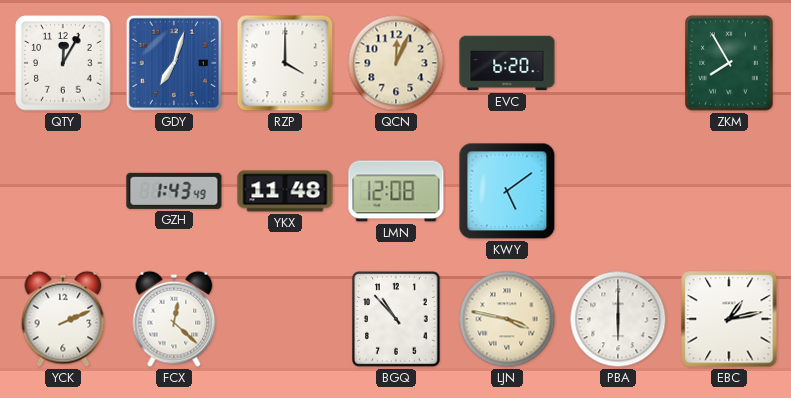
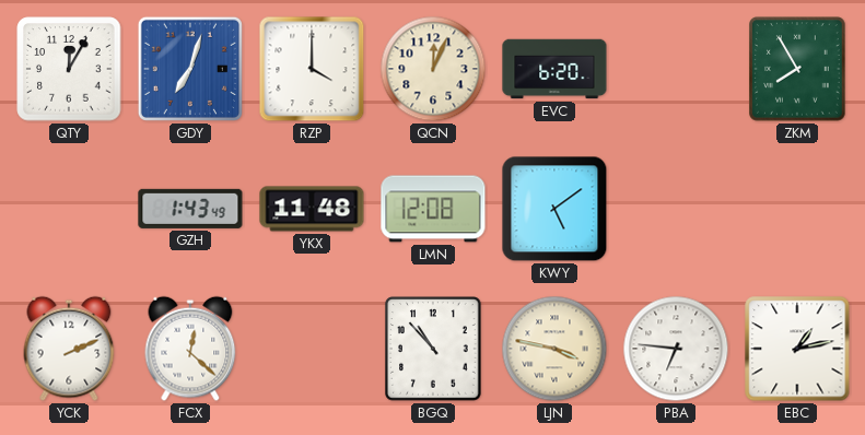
PBA: 6:00 -> 6:46 (676, 349)
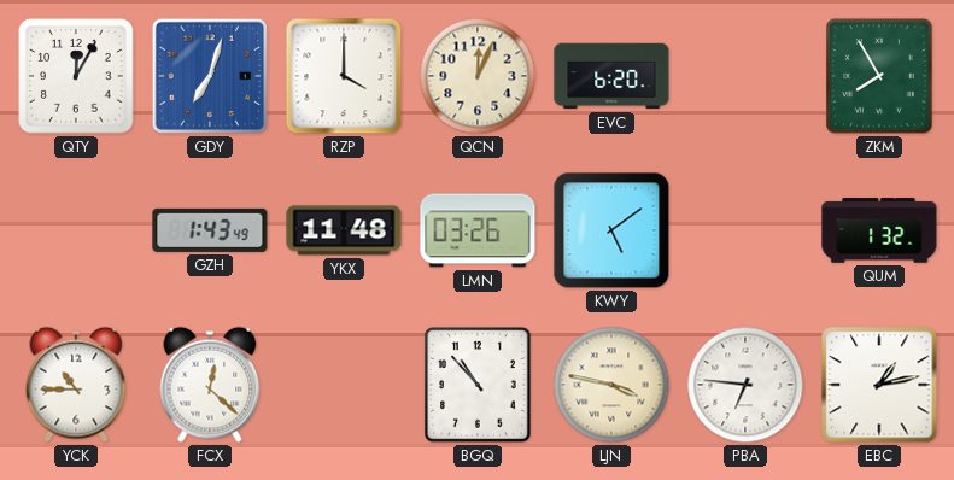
LMN: 12:08 -> 03:26 (478, 230)
QUM: none -> 1:32 (879, 230)
YCK: 2:11 -> 10:45 (76, 385)
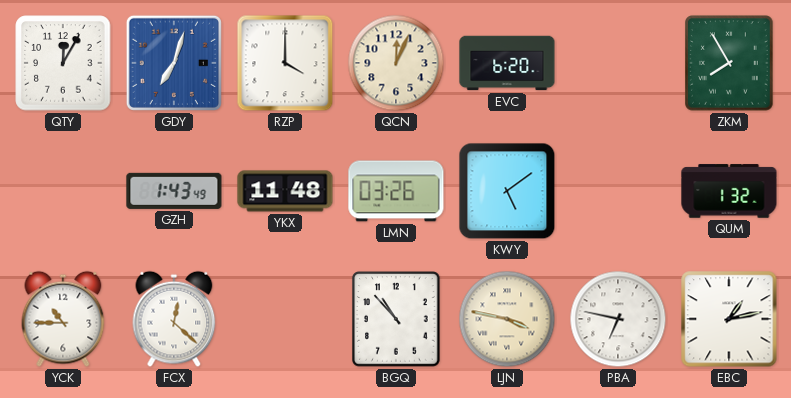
PBA: 6:46 -> 6:47 (618, 319)
